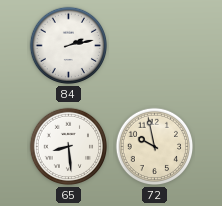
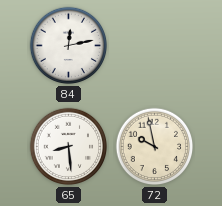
84: 2:13 -> 12:13 (69, 46)
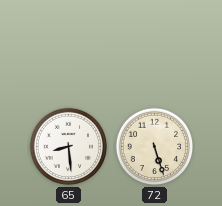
84: 12:13 -> none (69, 46)
72: 9:58 -> 5:27 (155, 147)
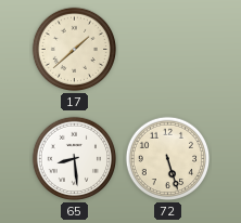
17: none -> 1:38 (75, 50)
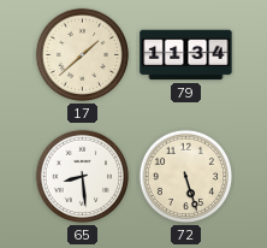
79: none -> 11:34 (186, 55)
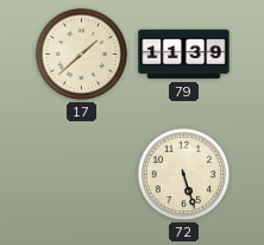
79: 11:34 -> 11:39 (184, 55)
65: 8:29 -> none (83, 177)
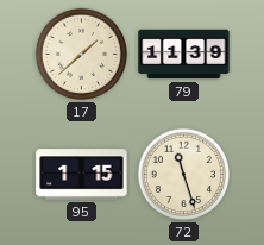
95: none -> 1:15 (82, 175)
72: 5:27 -> 11:27 (184, 175)
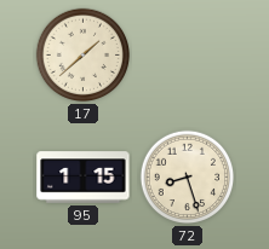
79: 11:39 -> none (184, 55)
72: 11:27 -> 8:27 (188, 178)
